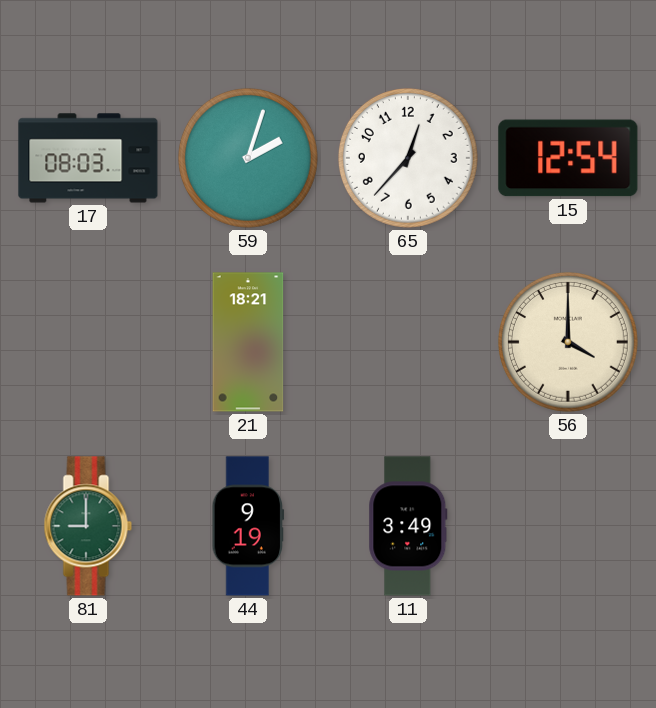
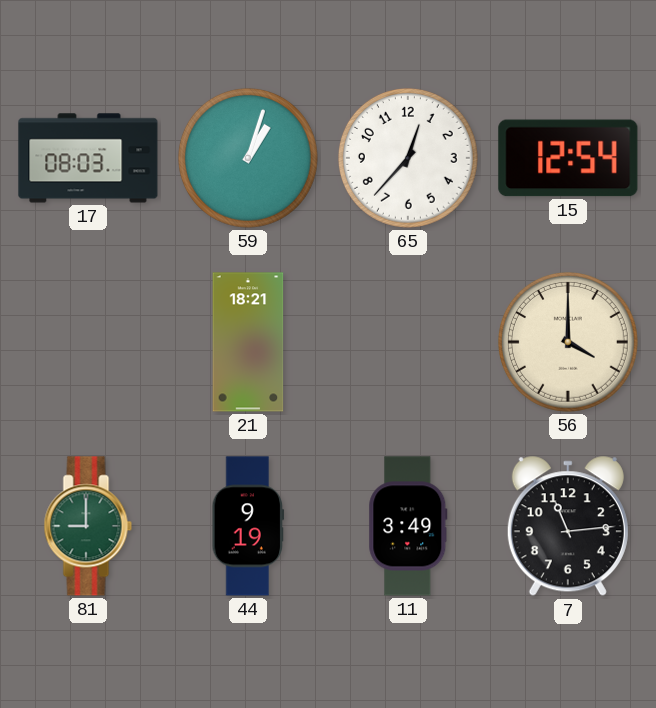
59: 2:03 -> 1:03 (248, 158)
7: none -> 11:14 (568, 527)
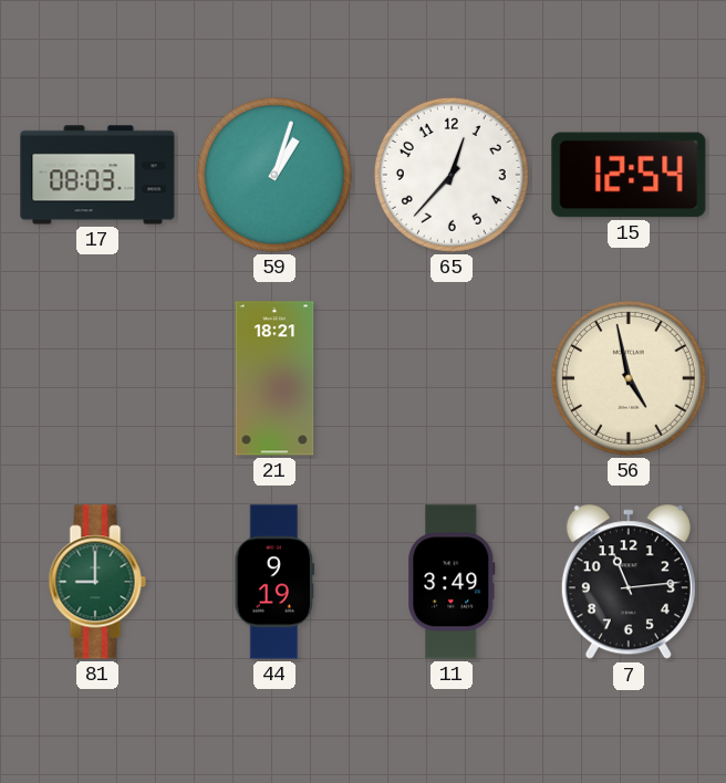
56: 4:00 -> 4:58 (629, 378)
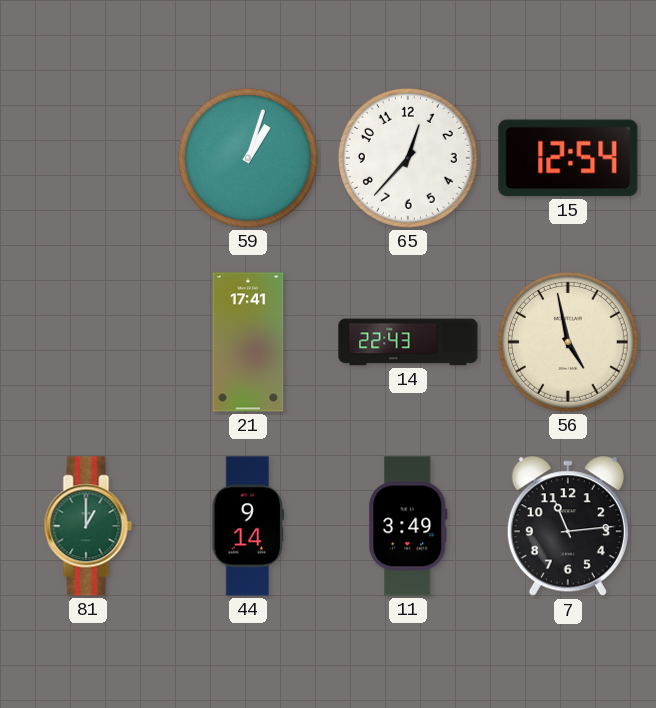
17: 08:03 -> none (97, 175)
21: 18:21 -> 17:41 (248, 342)
14: none -> 22:43 (408, 342)
81: 9:00 -> 1:00 (88, 526)
44: 9:19 -> 9:14 (248, 526)
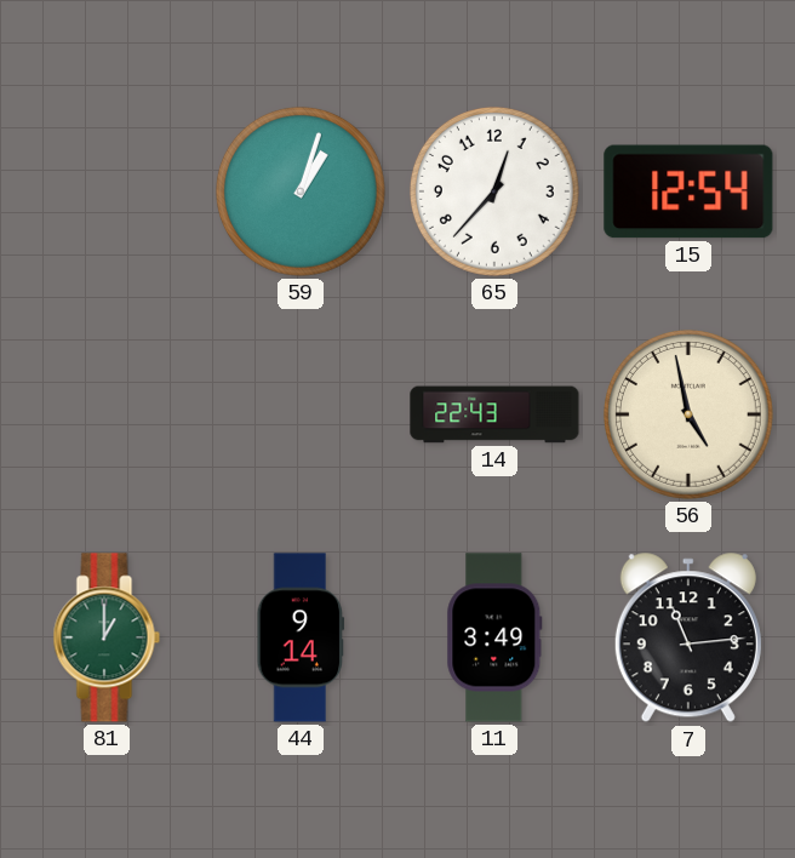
21: 17:41 -> none (248, 342)
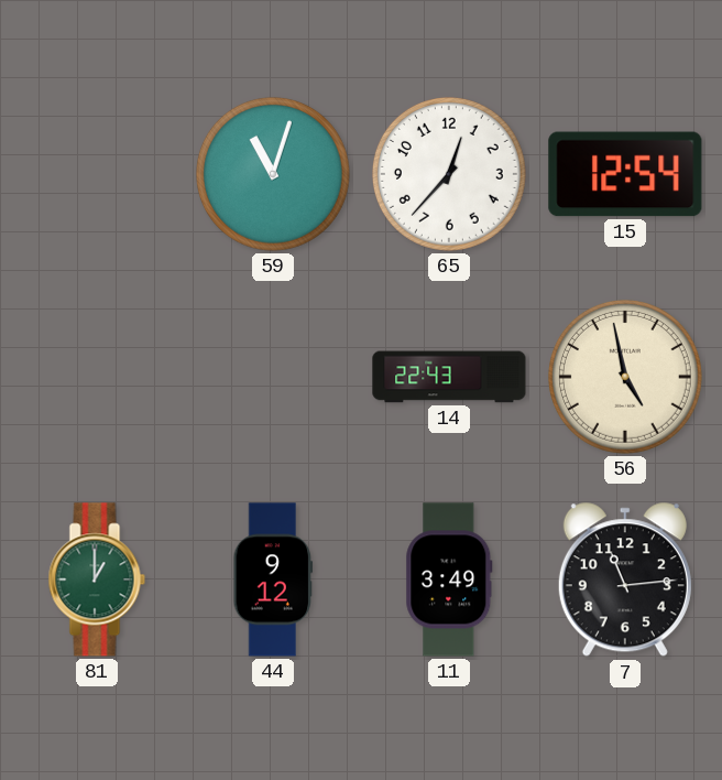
59: 1:03 -> 11:03 (273, 174)
44: 9:14 -> 9:12 (273, 579)
